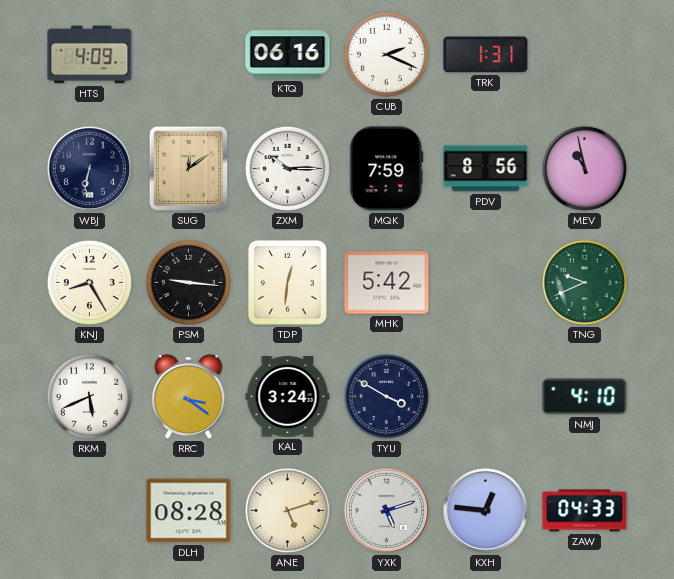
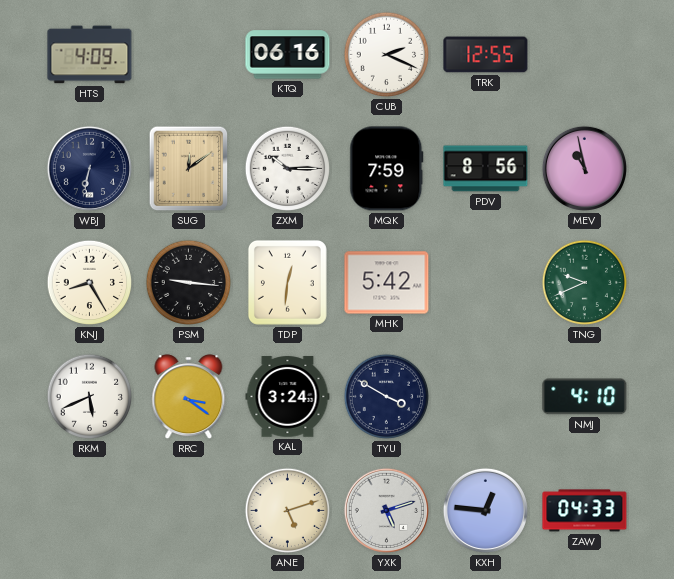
TRK: 1:31 -> 12:55 (486, 55)
DLH: 08:28 -> none (189, 511)
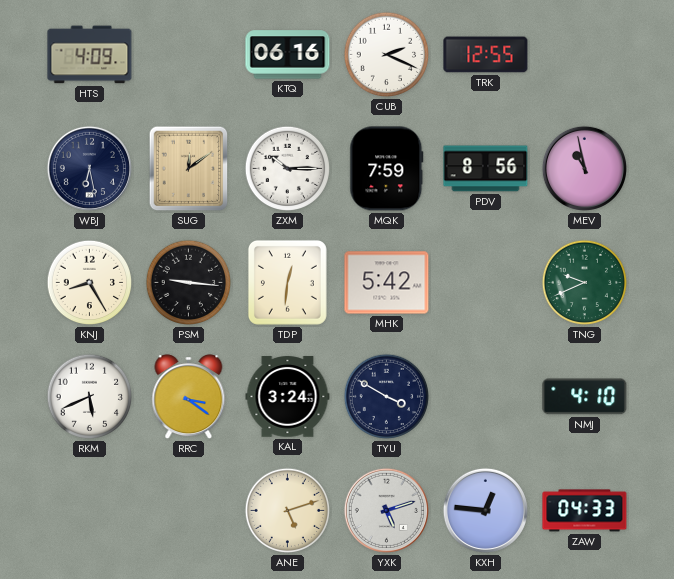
WBJ: 6:32 -> 6:28 (89, 168)
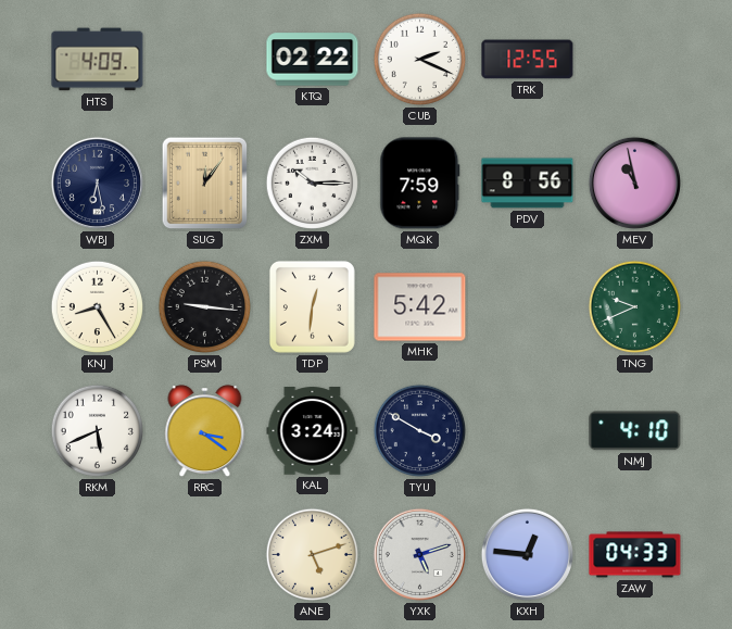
KTQ: 06:16 -> 02:22 (313, 60)
SUG: 12:09 -> 12:06 (205, 184)
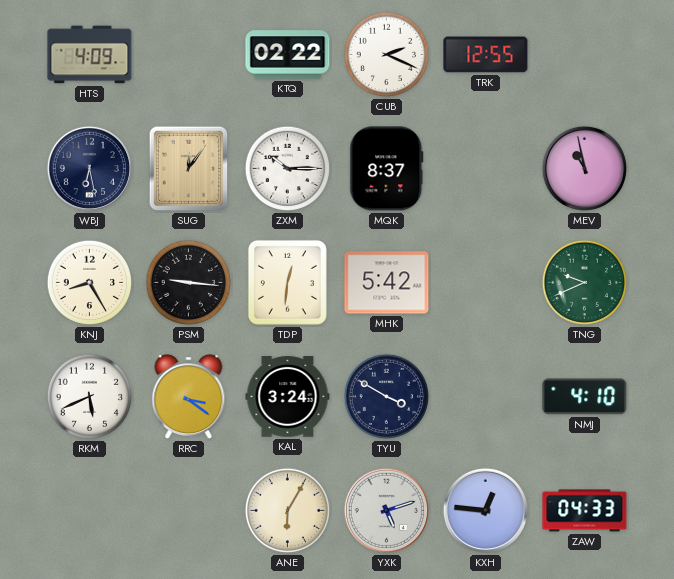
MQK: 7:59 -> 8:37 (387, 169)
PDV: 8:56 -> none (528, 184)
ANE: 5:12 -> 6:05 (288, 511)
